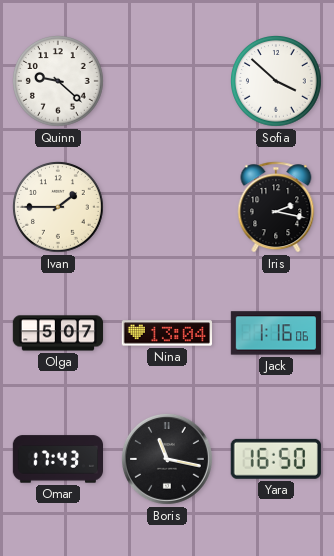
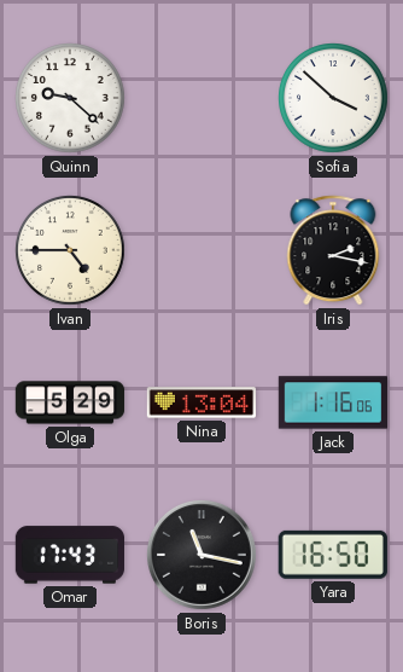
Ivan: 1:45 -> 4:45 (71, 251)
Olga: 5:07 -> 5:29 (70, 402)
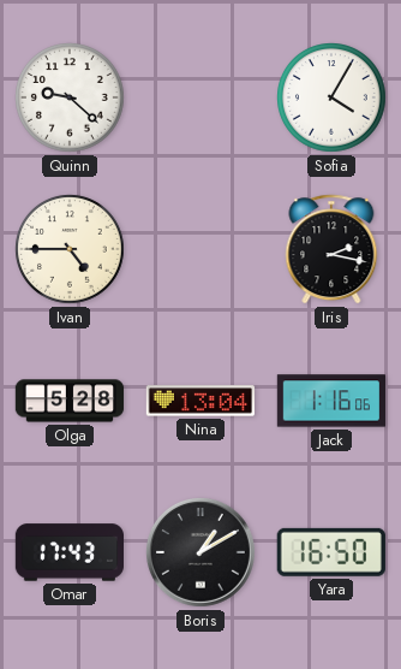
Sofia: 3:52 -> 4:05 (333, 99)
Olga: 5:29 -> 5:28 (70, 401)
Boris: 11:17 -> 1:10 (200, 552)
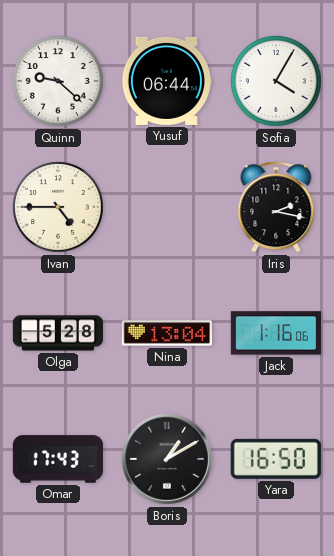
Yusuf: none -> 06:44 (166, 81)
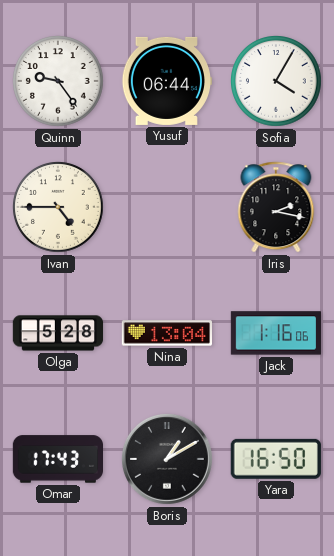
Quinn: 9:22 -> 9:24 (59, 82)
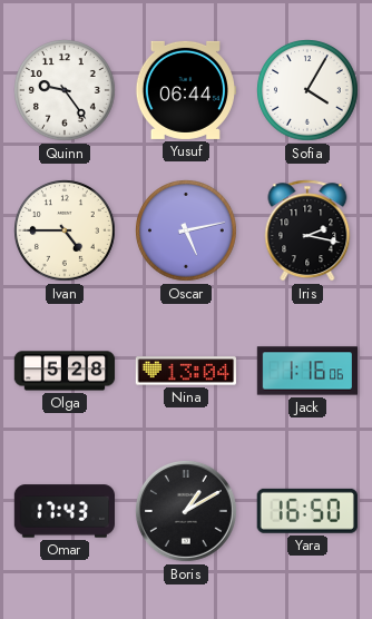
Oscar: none -> 5:13 (187, 232)
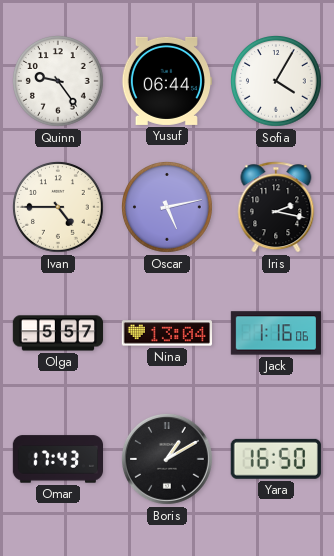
Olga: 5:28 -> 5:57 (58, 333)
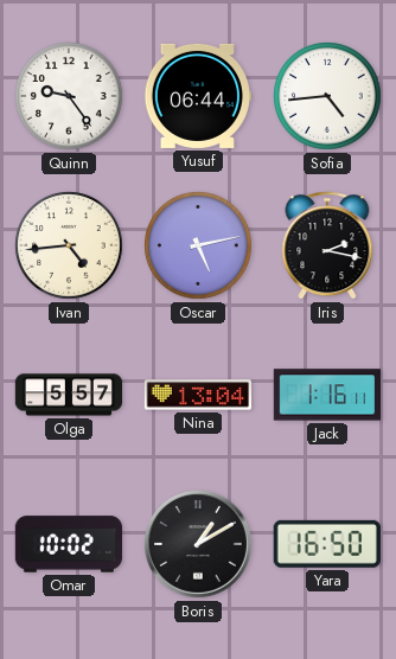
Sofia: 4:05 -> 4:44 (328, 97)
Ivan: 4:45 -> 4:44 (70, 247)
Jack: 1:16:06 -> 1:16:11 (326, 395)
Omar: 17:43 -> 10:02 (68, 544)
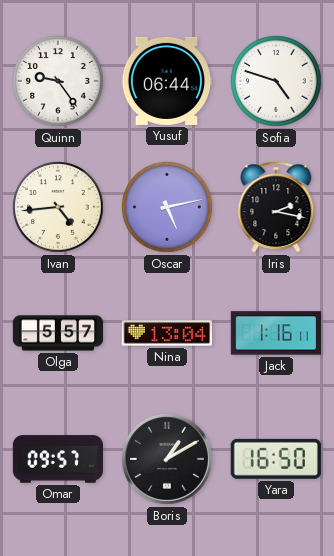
Sofia: 4:44 -> 4:48 (277, 82)
Omar: 10:02 -> 09:57 (57, 459)
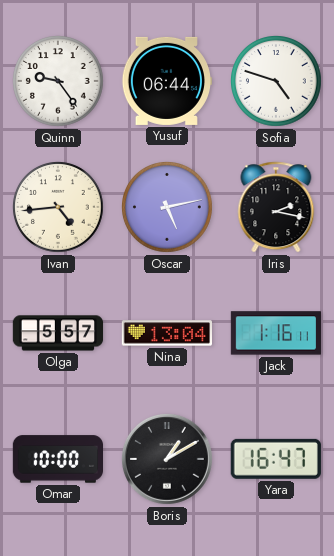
Omar: 09:57 -> 10:00 (57, 459)
Yara: 16:50 -> 16:47 (276, 459)
